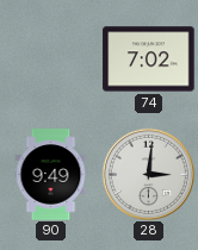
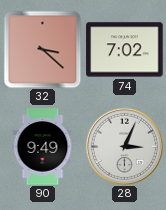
32: none -> 3:22 (42, 49)
28: 3:01 -> 3:04 (124, 146)
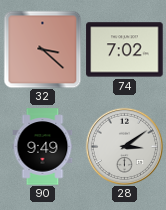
28: 3:04 -> 3:09 (124, 146)
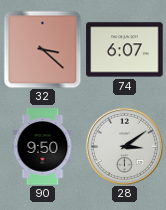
74: 7:02 -> 6:07 (125, 50)
90: 9:49 -> 9:50 (43, 147)
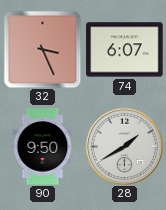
32: 3:22 -> 3:26 (42, 49)
28: 3:09 -> 1:40 (124, 146)
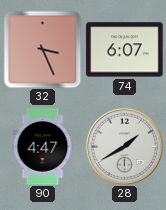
90: 9:50 -> 4:47 (43, 147)
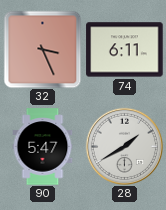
74: 6:07 -> 6:11 (125, 50)
90: 4:47 -> 5:47 (43, 147)
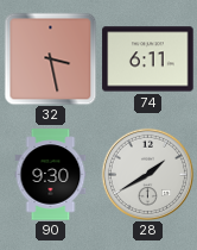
32: 3:26 -> 3:28 (50, 58)
90: 5:47 -> 9:30 (51, 175)
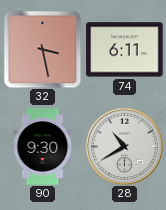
28: 1:40 -> 10:40 (124, 146)
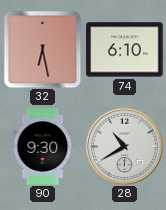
32: 3:28 -> 6:28 (42, 49)
74: 6:11 -> 6:10 (125, 50)
